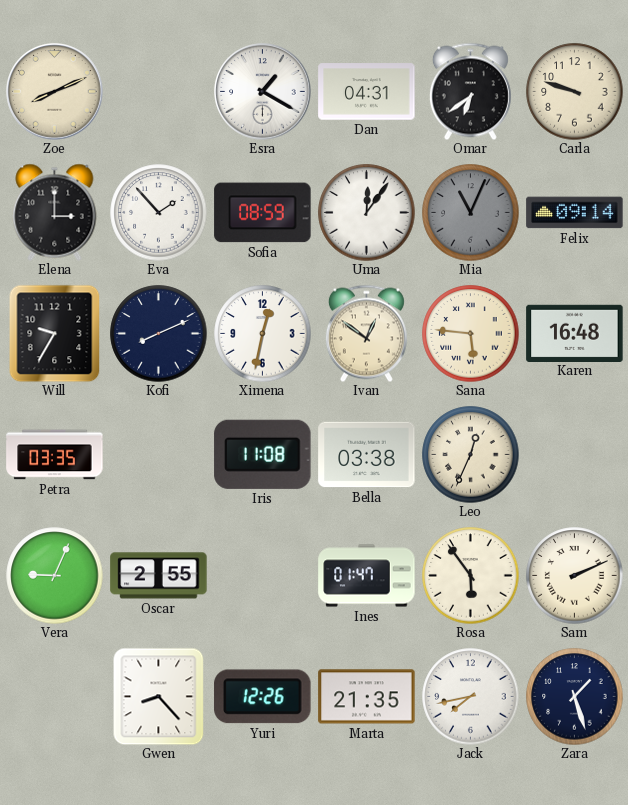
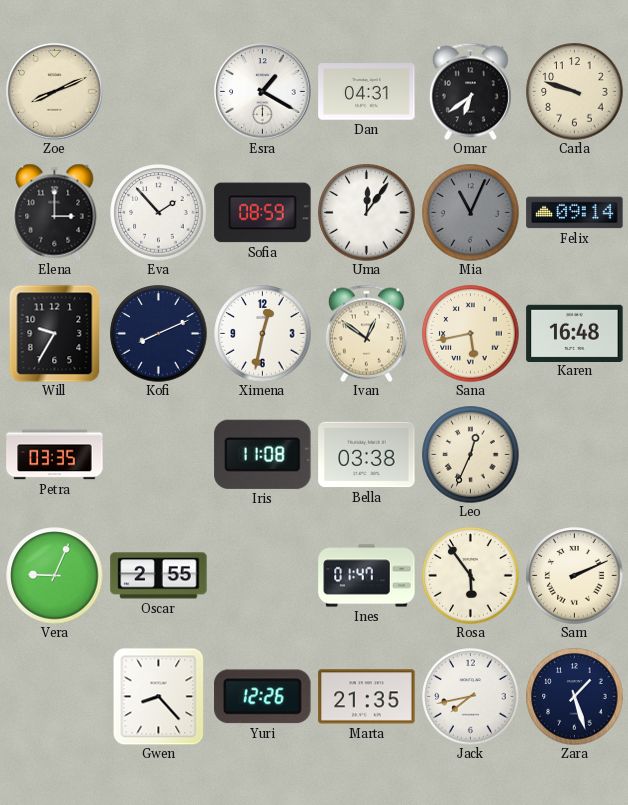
Sana: 5:46 -> 5:43 (471, 334)
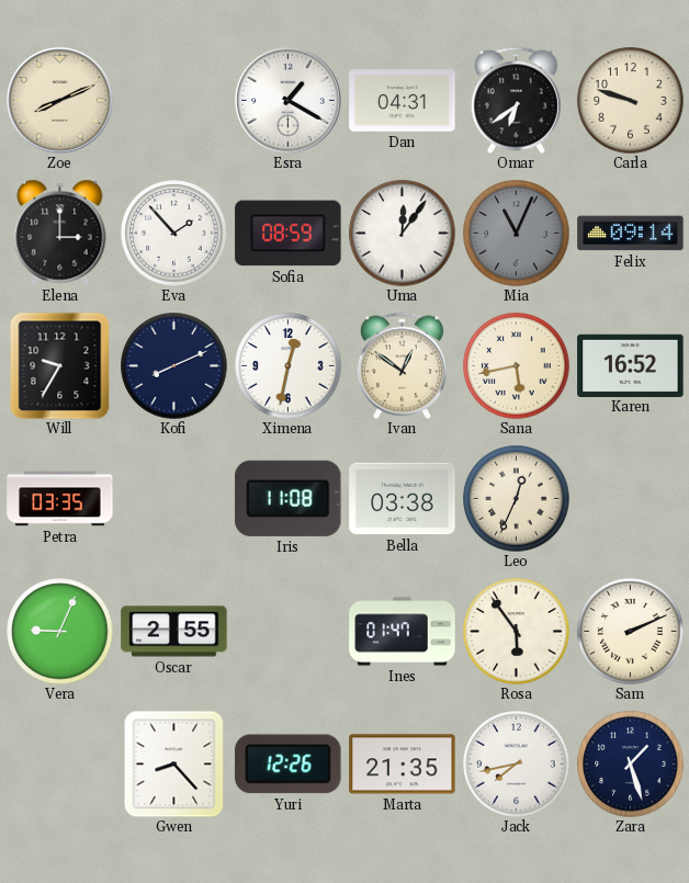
Karen: 16:48 -> 16:52 (631, 365)
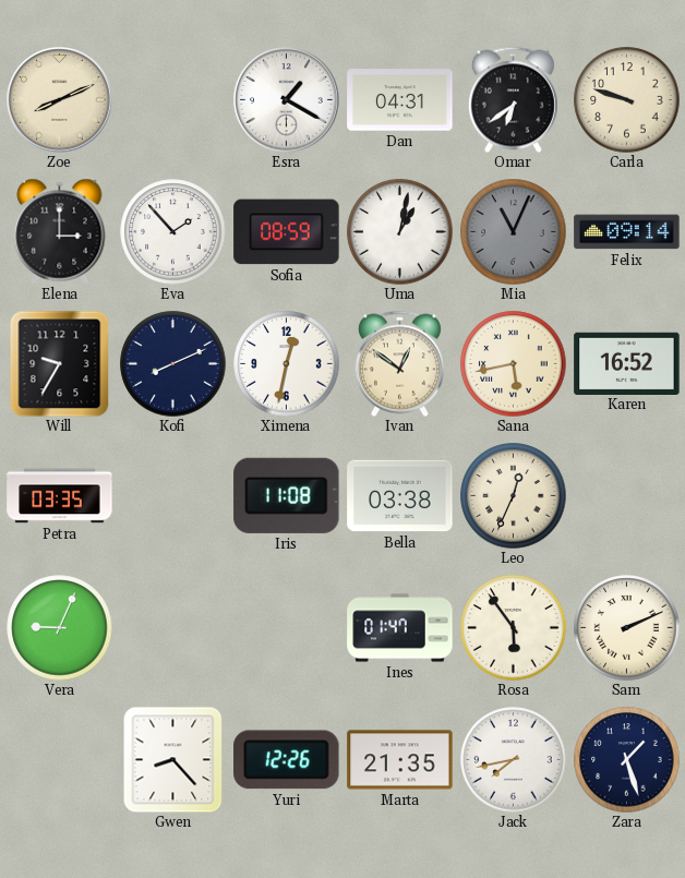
Uma: 12:06 -> 1:02 (400, 232)
Oscar: 2:55 -> none (174, 632)
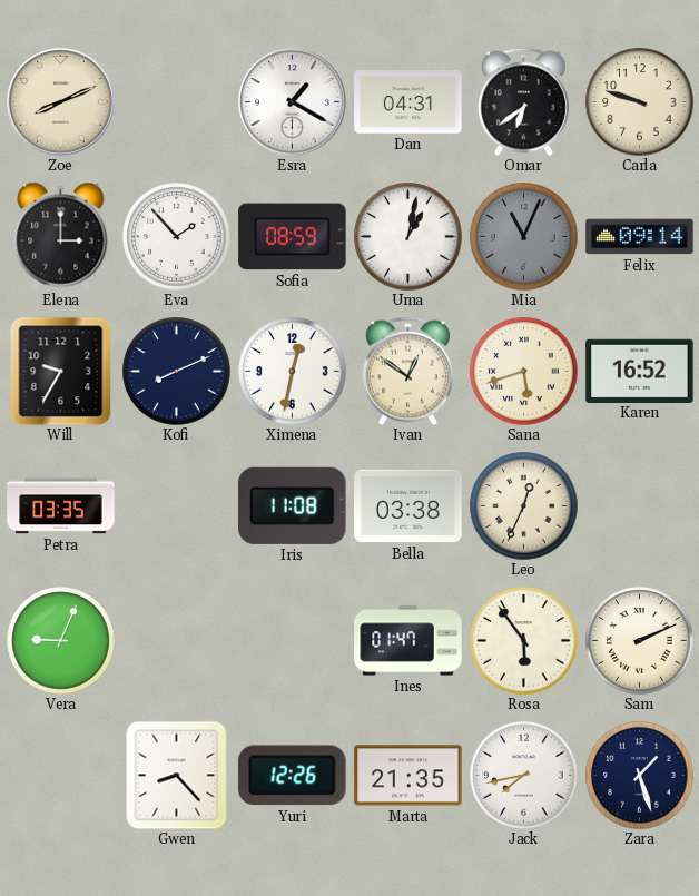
Sana: 5:43 -> 5:42 (524, 372)
